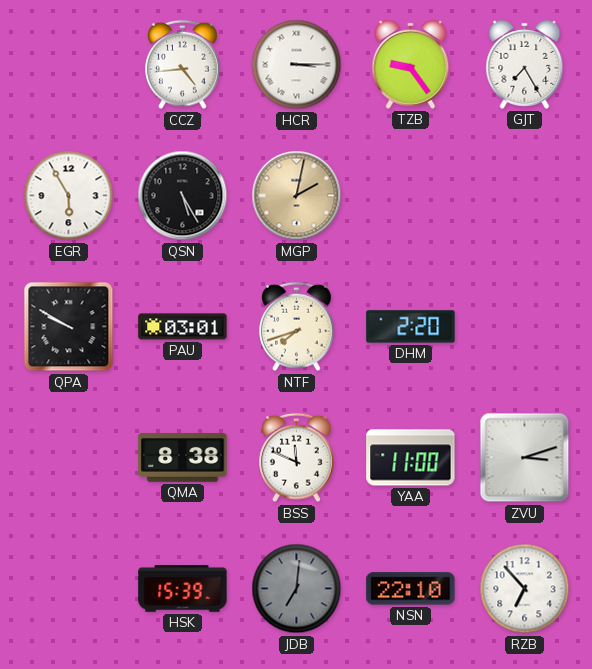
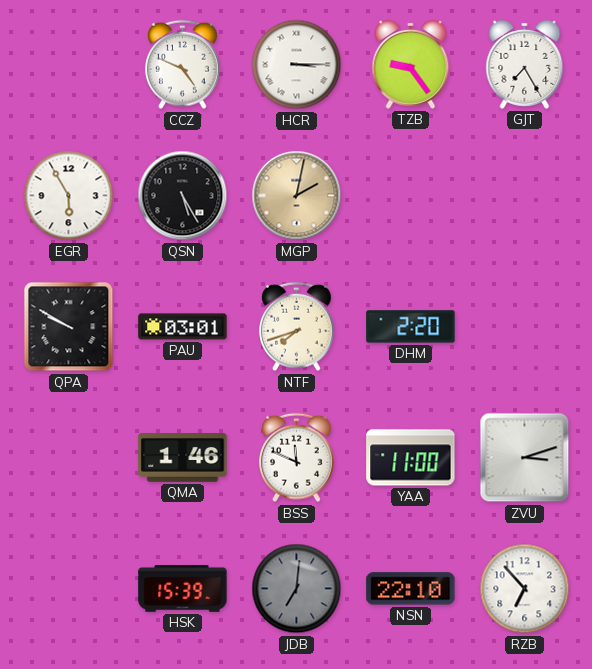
CCZ: 4:44 -> 4:49 (183, 65)
QMA: 8:38 -> 1:46 (183, 458)
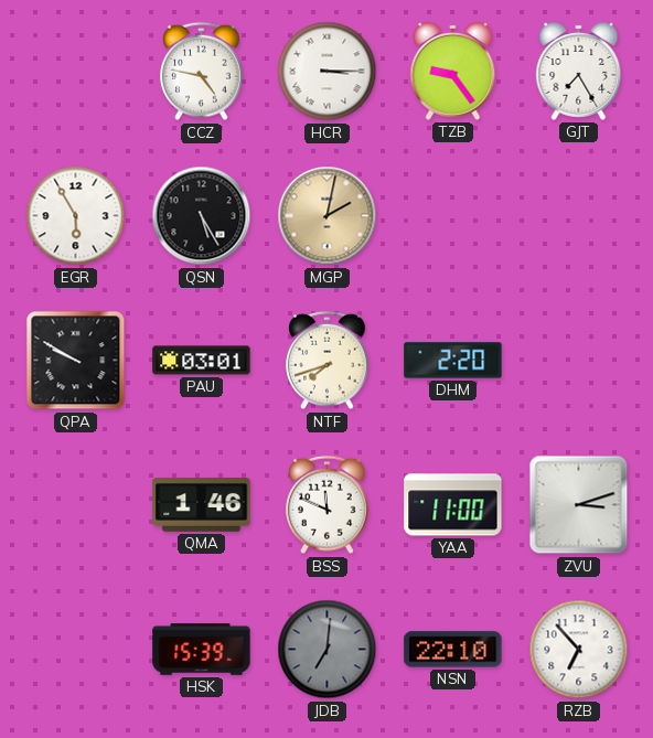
CCZ: 4:49 -> 4:47 (202, 72)
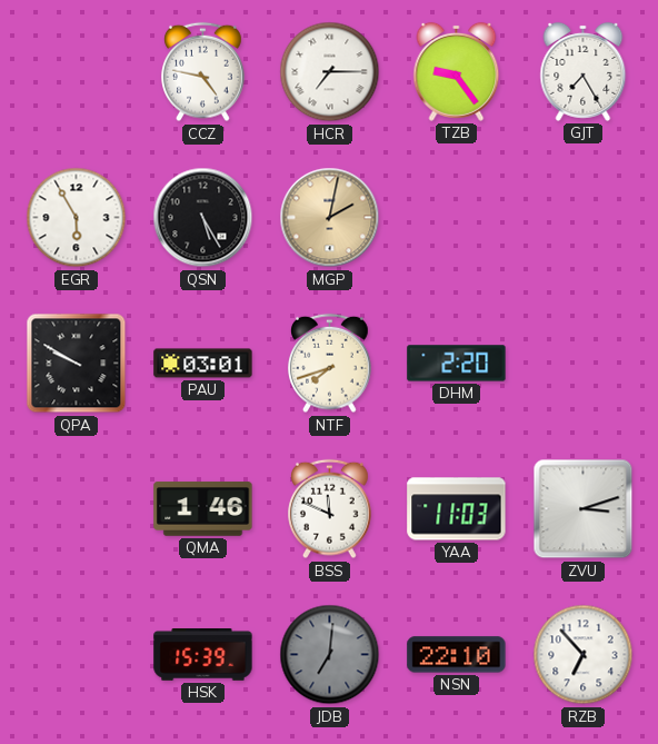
HCR: 3:15 -> 7:15 (330, 72)
YAA: 11:00 -> 11:03 (457, 509)
